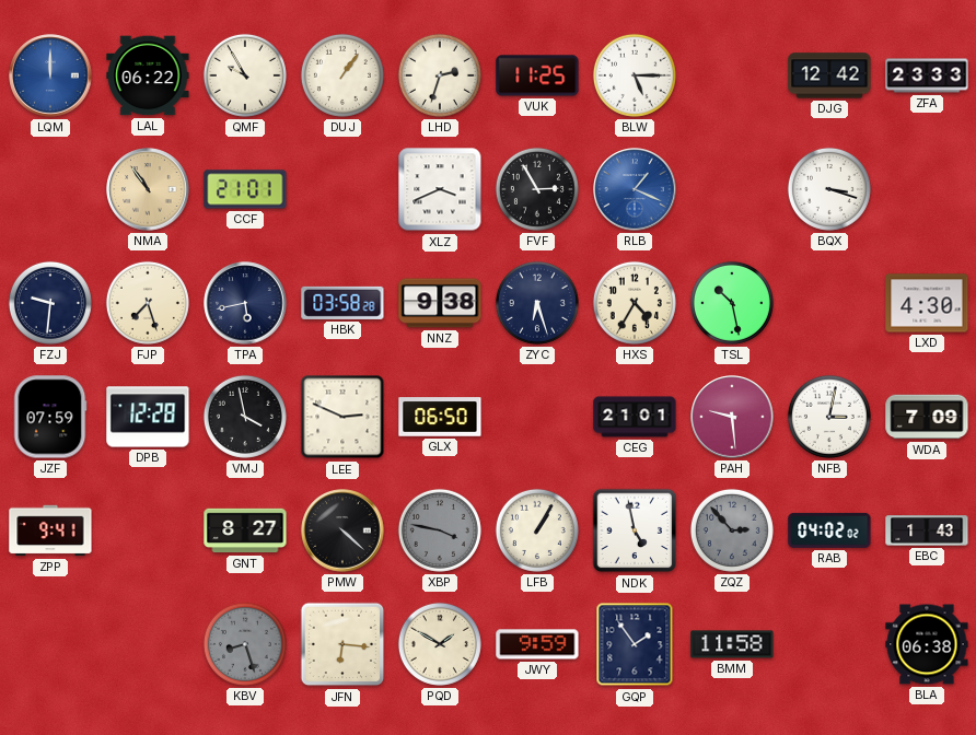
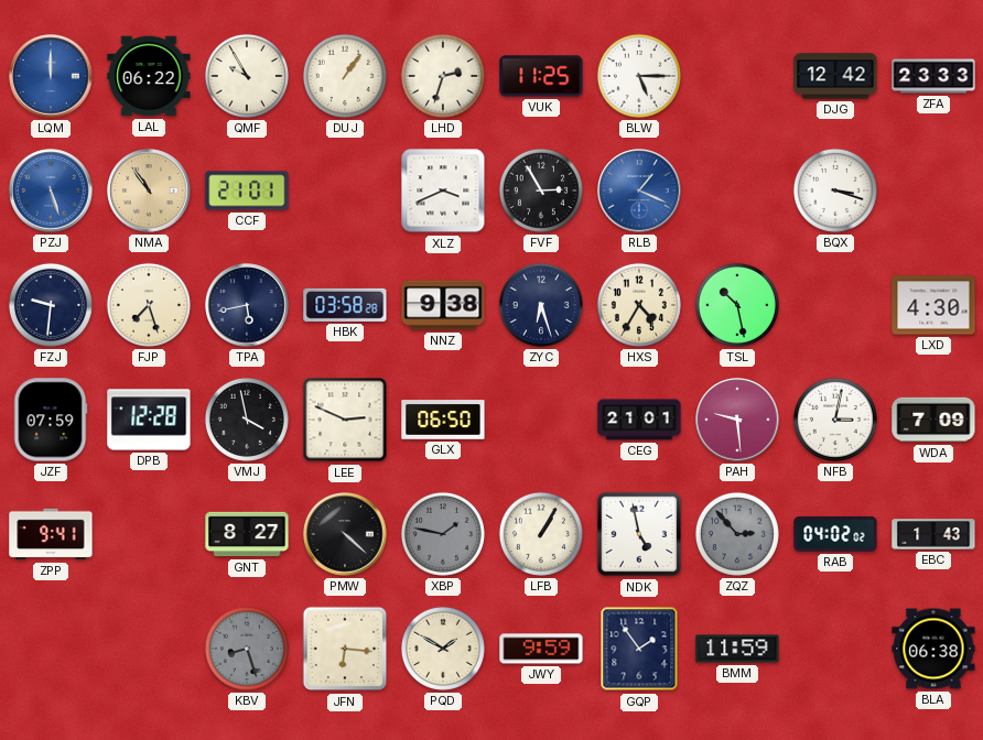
PZJ: none -> 5:27 (51, 191)
XBP: 3:47 -> 1:47 (443, 534)
BMM: 11:58 -> 11:59 (737, 649)
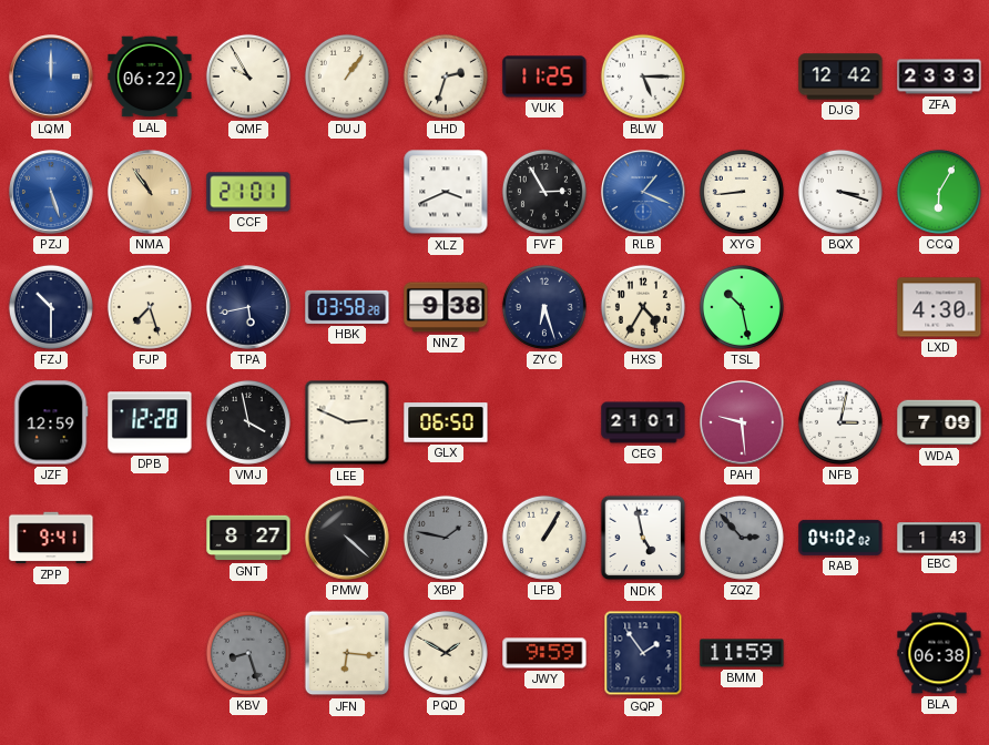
XYG: none -> 8:44 (742, 192)
CCQ: none -> 6:05 (939, 192)
FZJ: 9:31 -> 10:30 (51, 307)
JZF: 07:59 -> 12:59 (51, 422)
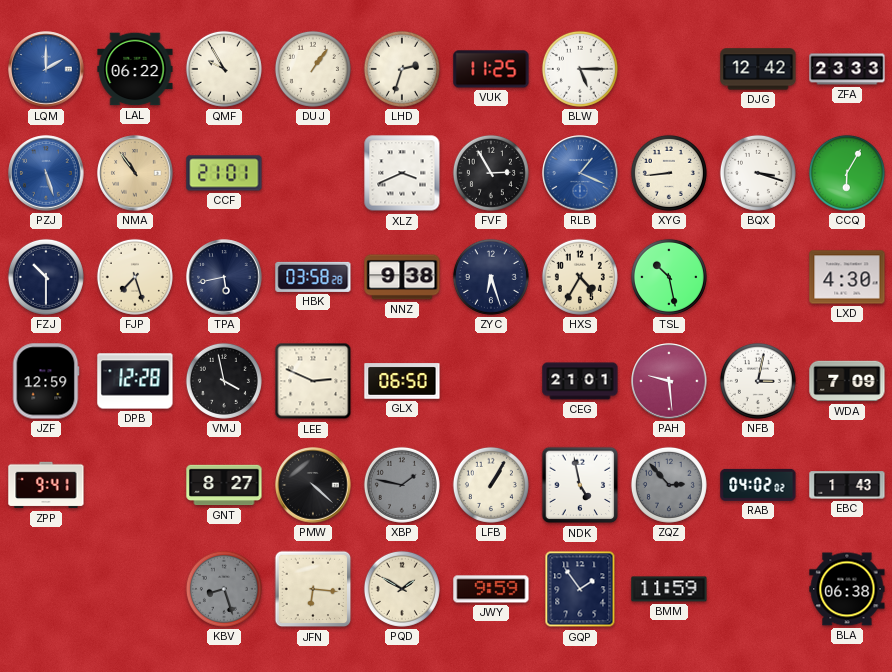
LQM: 12:00 -> 2:00 (46, 69)
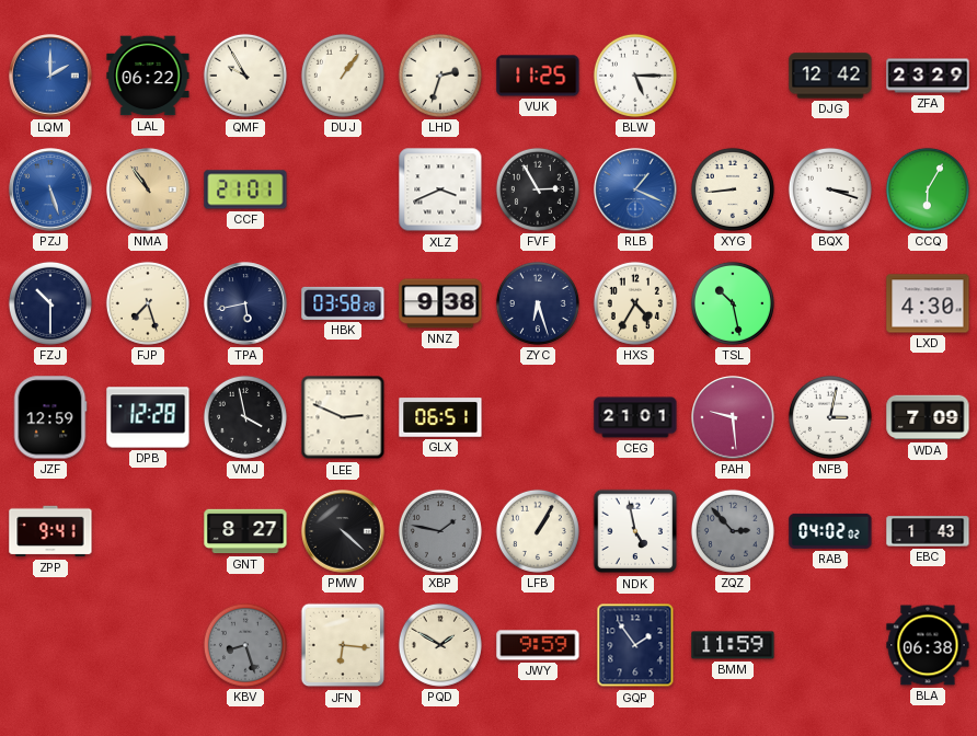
ZFA: 23:33 -> 23:29 (928, 76)
GLX: 06:50 -> 06:51 (440, 417)
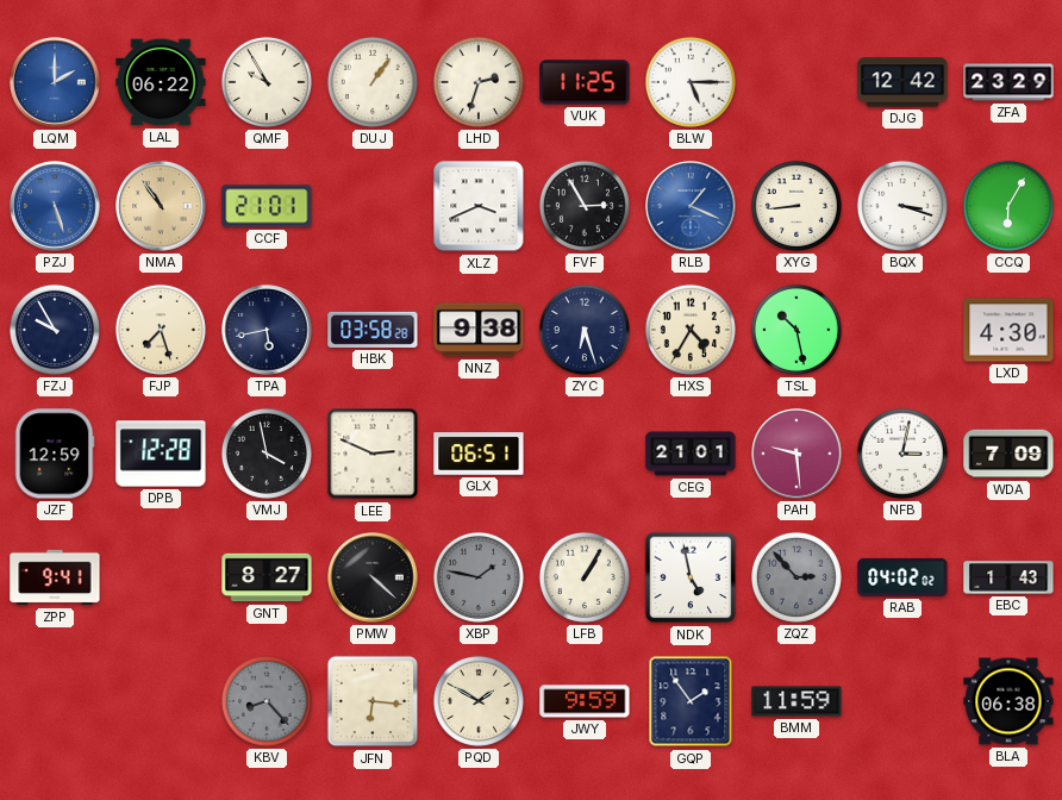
FZJ: 10:30 -> 9:55 (55, 330)
KBV: 8:27 -> 8:23 (267, 701)
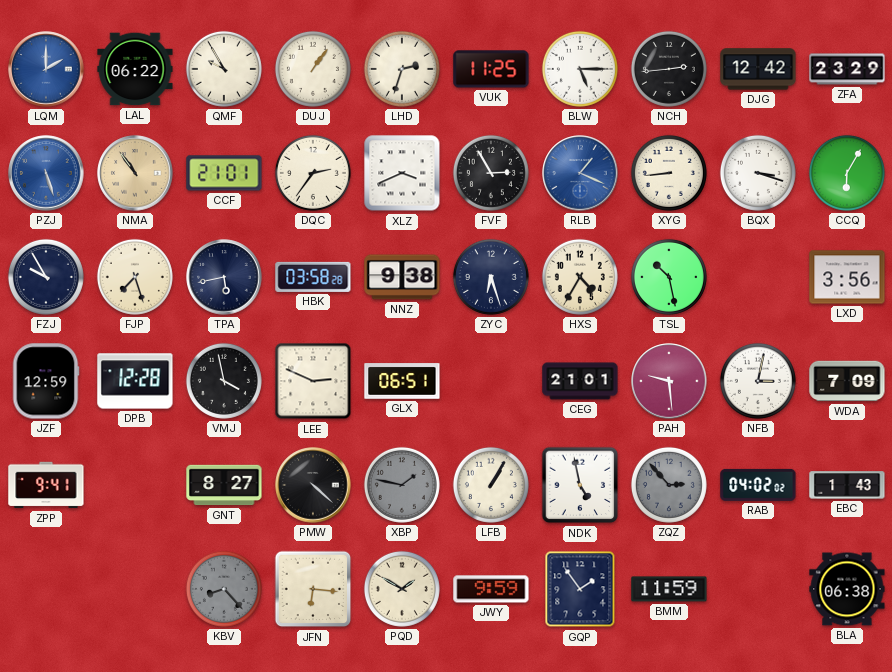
NCH: none -> 2:44 (669, 69)
DQC: none -> 2:36 (313, 173)
LXD: 4:30 -> 3:56 (847, 277)
